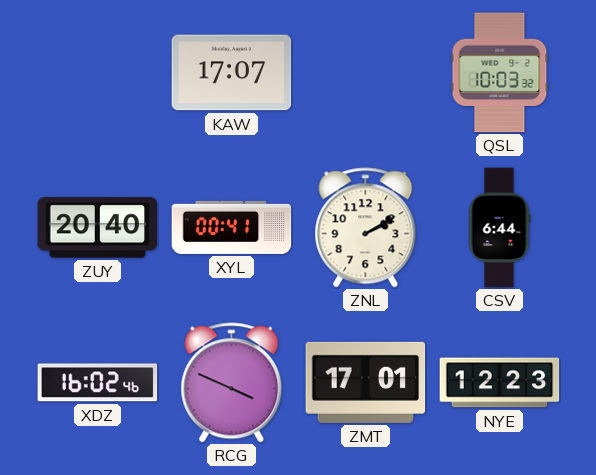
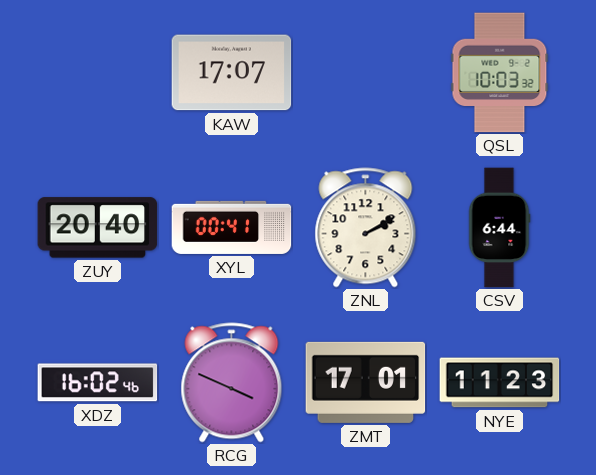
NYE: 12:23 -> 11:23 (500, 383)
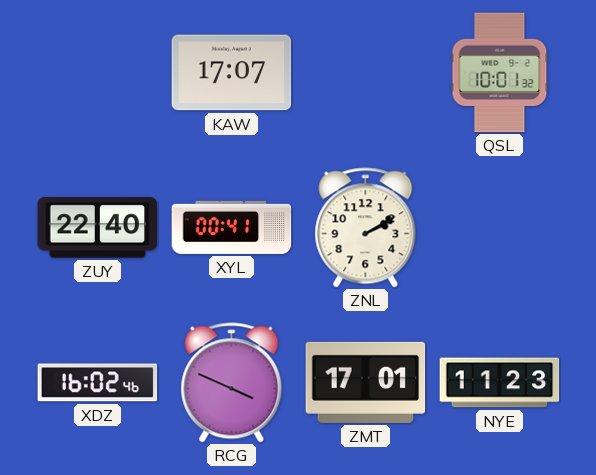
QSL: 10:03 -> 10:01 (500, 73)
ZUY: 20:40 -> 22:40 (98, 228)
CSV: 6:44 -> none (499, 228)
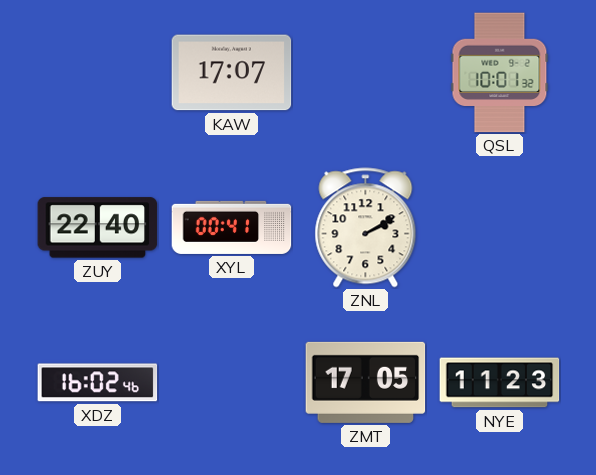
RCG: 3:49 -> none (232, 383)
ZMT: 17:01 -> 17:05 (366, 382)
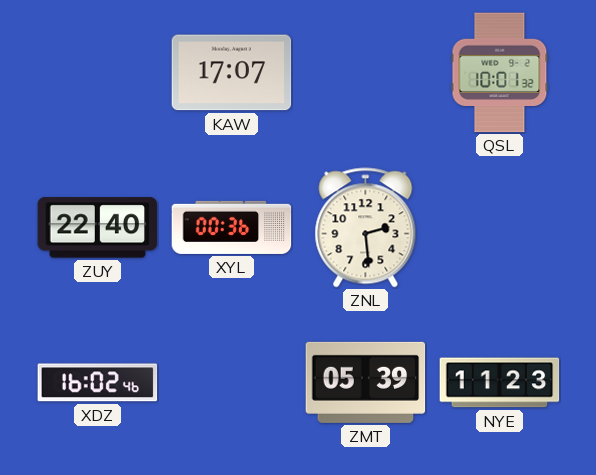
XYL: 00:41 -> 00:36 (232, 227)
ZNL: 2:10 -> 2:29 (366, 228)
ZMT: 17:05 -> 05:39 (366, 382)
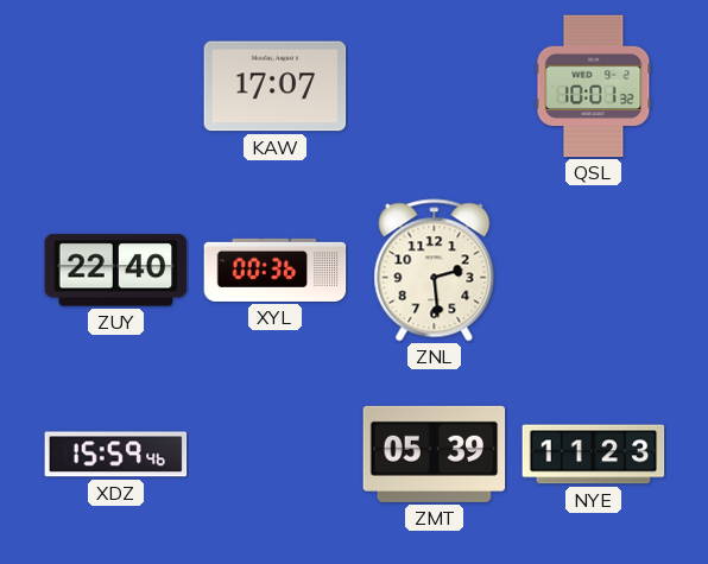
XDZ: 16:02 -> 15:59 (116, 455)
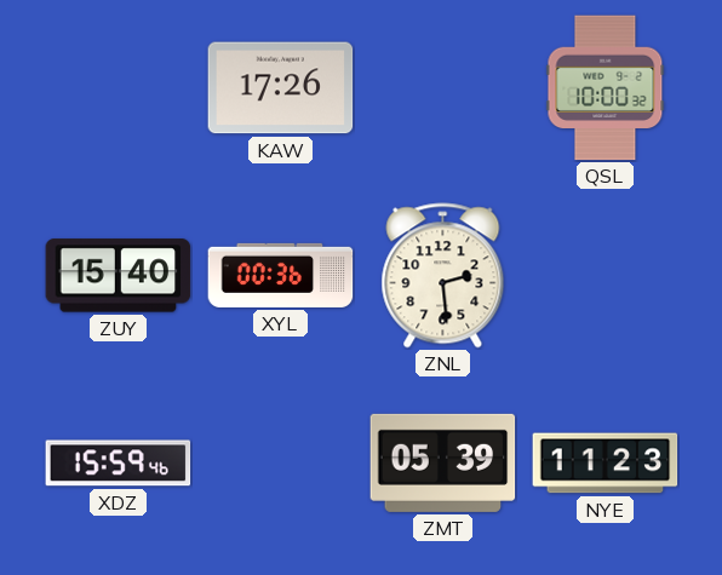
KAW: 17:07 -> 17:26 (281, 88)
QSL: 10:01 -> 10:00 (606, 88)
ZUY: 22:40 -> 15:40 (119, 276)
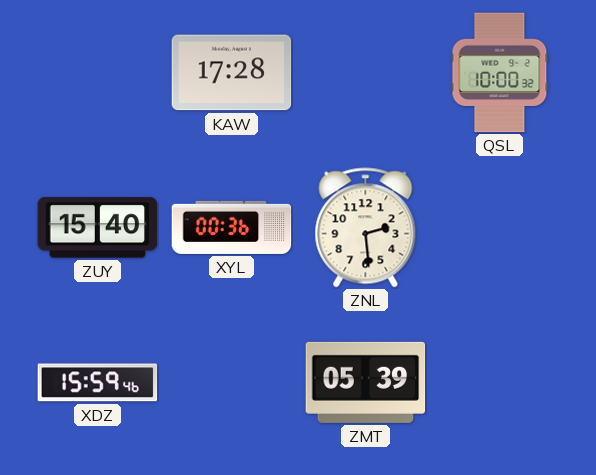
KAW: 17:26 -> 17:28 (232, 73)
NYE: 11:23 -> none (606, 464)
